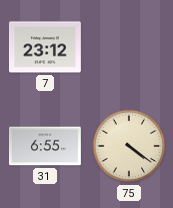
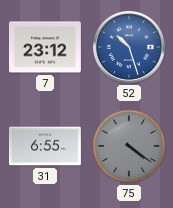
52: none -> 10:27 (129, 47)
75 dial: cream -> grey (129, 146)
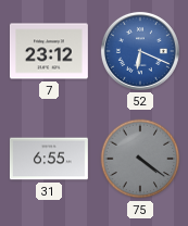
52: 10:27 -> 6:19 (140, 51)
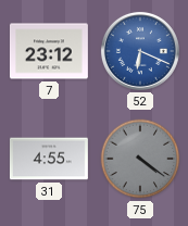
31: 6:55 -> 4:55 (49, 159)
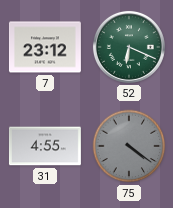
52 dial: blue -> green (129, 47)
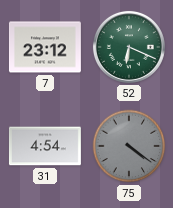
31: 4:55 -> 4:54 (45, 146)
